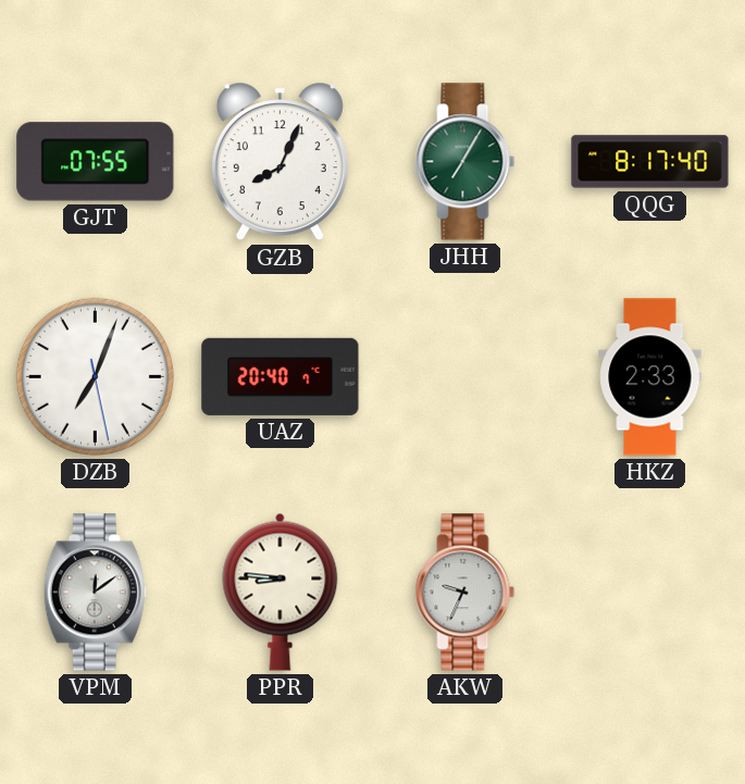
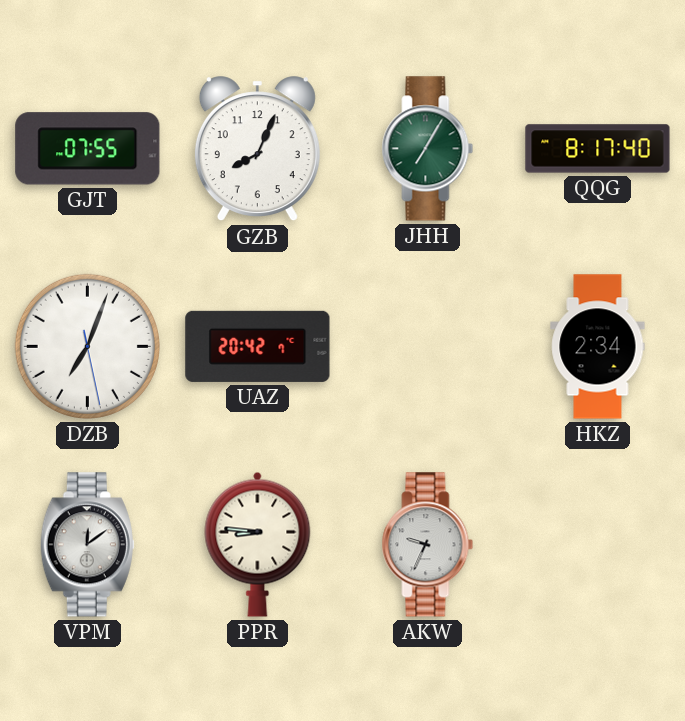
UAZ: 20:40 -> 20:42 (258, 346)
HKZ: 2:33 -> 2:34 (598, 347)
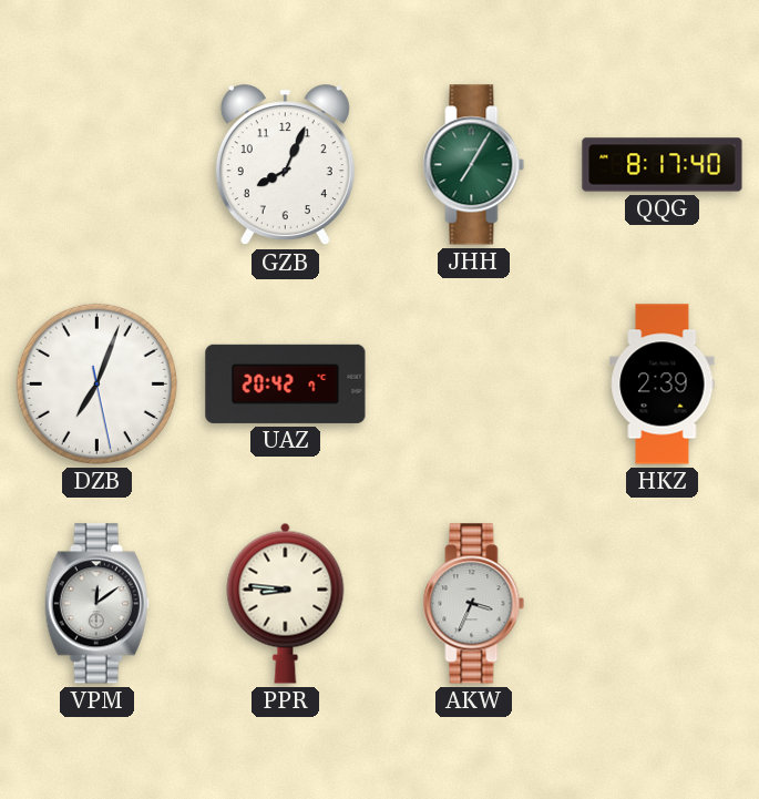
GJT: 07:55 -> none (88, 149)
HKZ: 2:34 -> 2:39 (663, 385)
AKW: 9:34 -> 3:34 (474, 604)
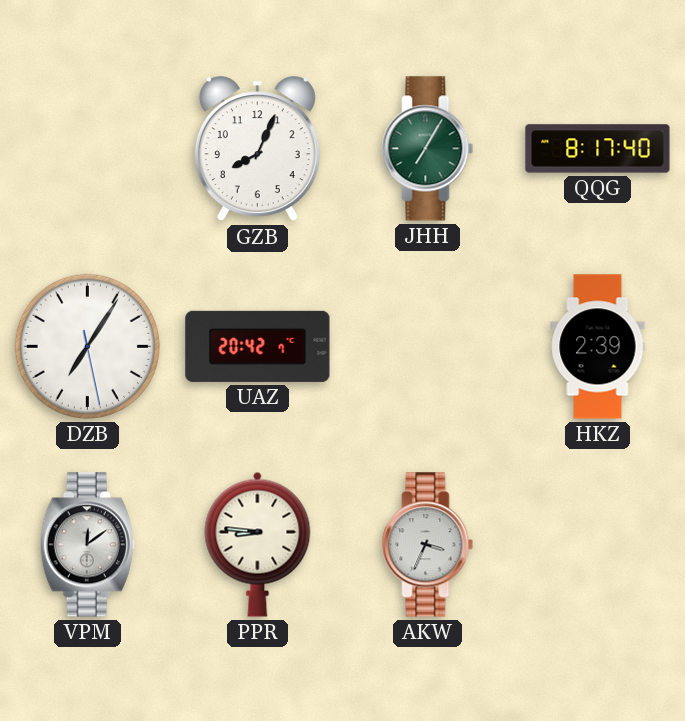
DZB: 7:03 -> 7:05 (87, 346)
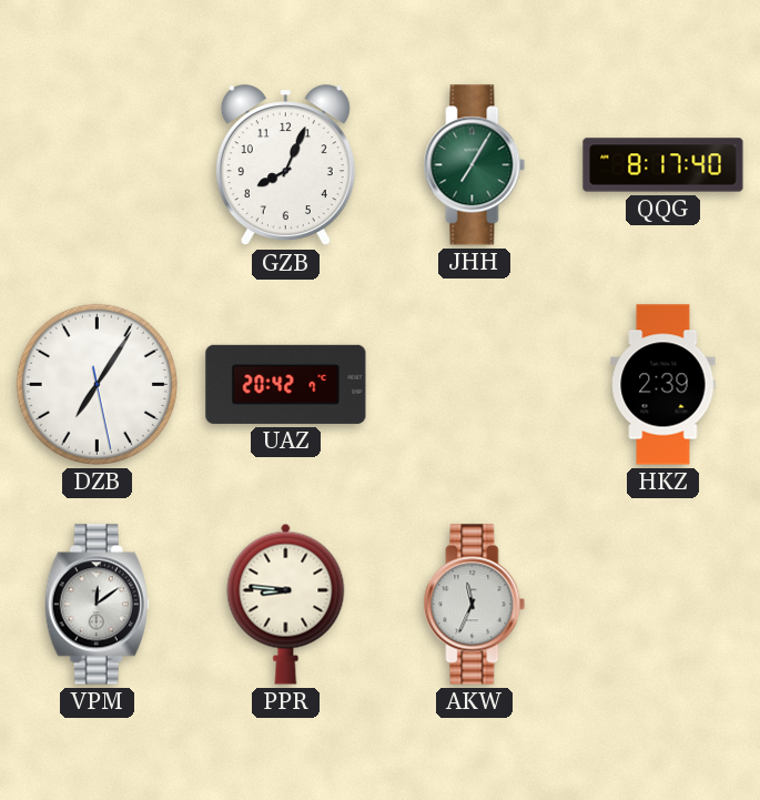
AKW: 3:34 -> 11:34 (475, 605)
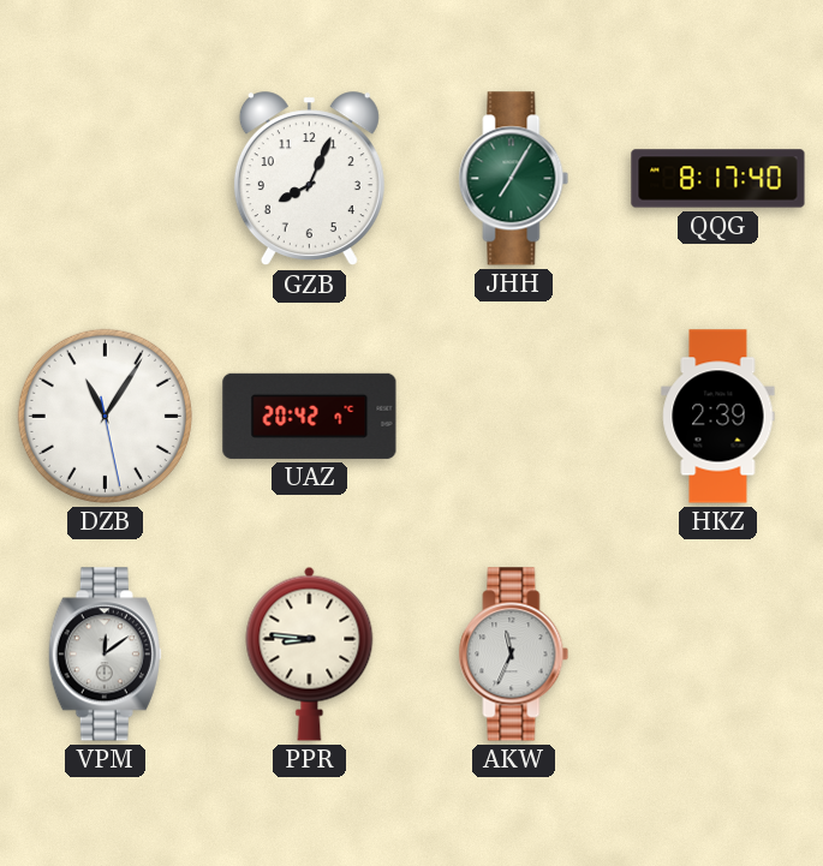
DZB: 7:05 -> 11:05 (105, 416)
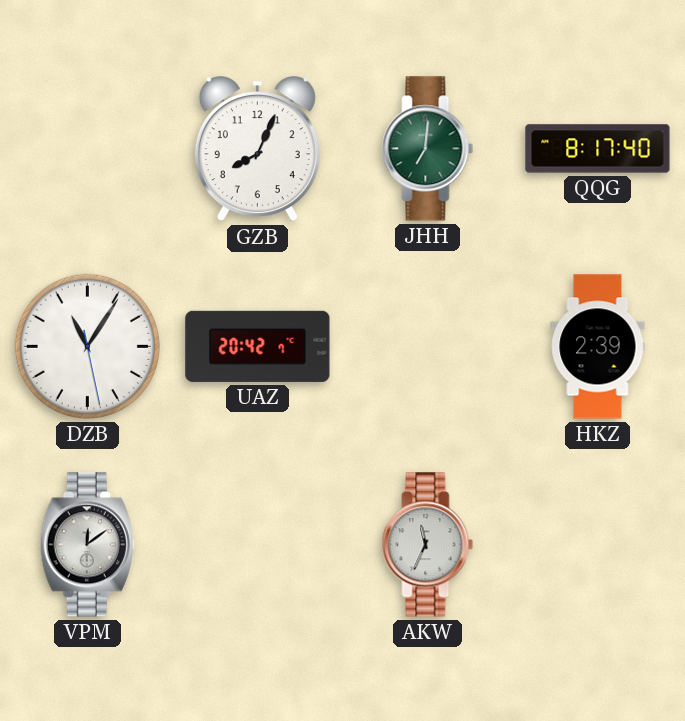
JHH: 7:05 -> 7:01 (428, 149)
PPR: 8:46 -> none (310, 653)
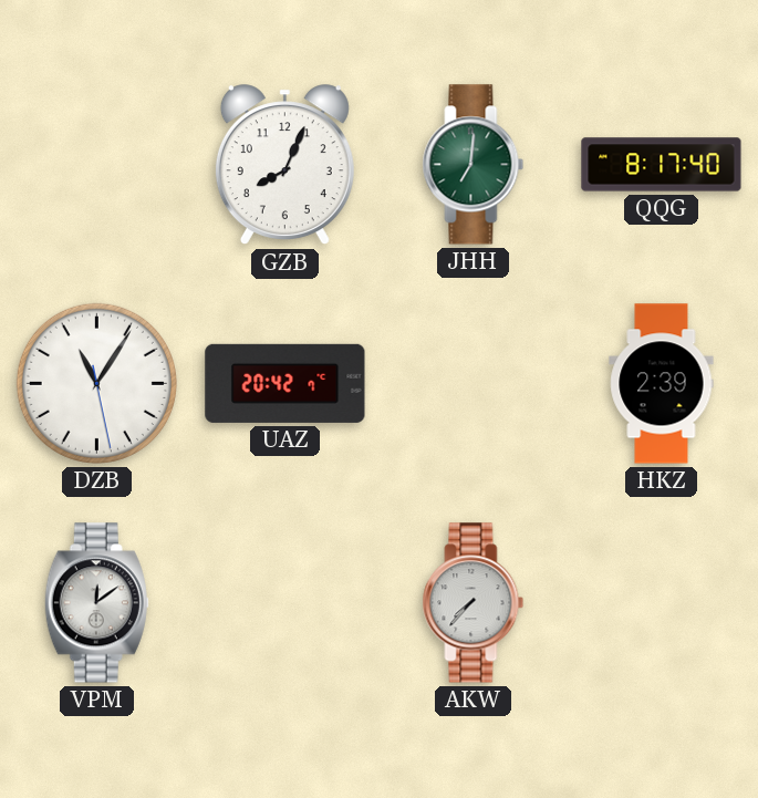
AKW: 11:34 -> 7:37 (474, 603)
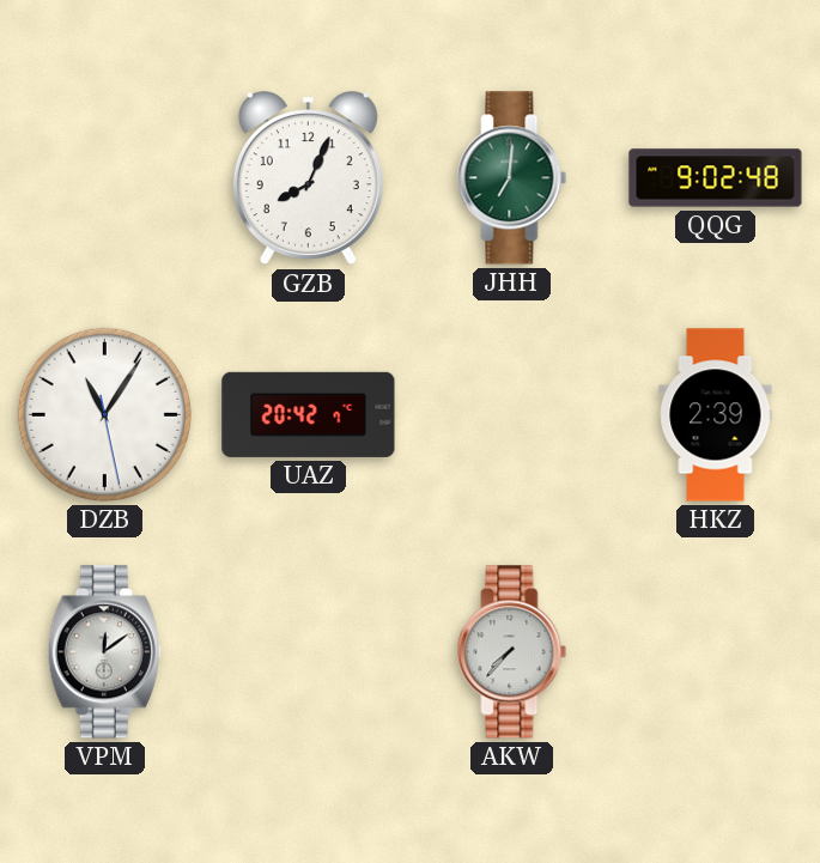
QQG: 8:17 -> 9:02 (716, 178)
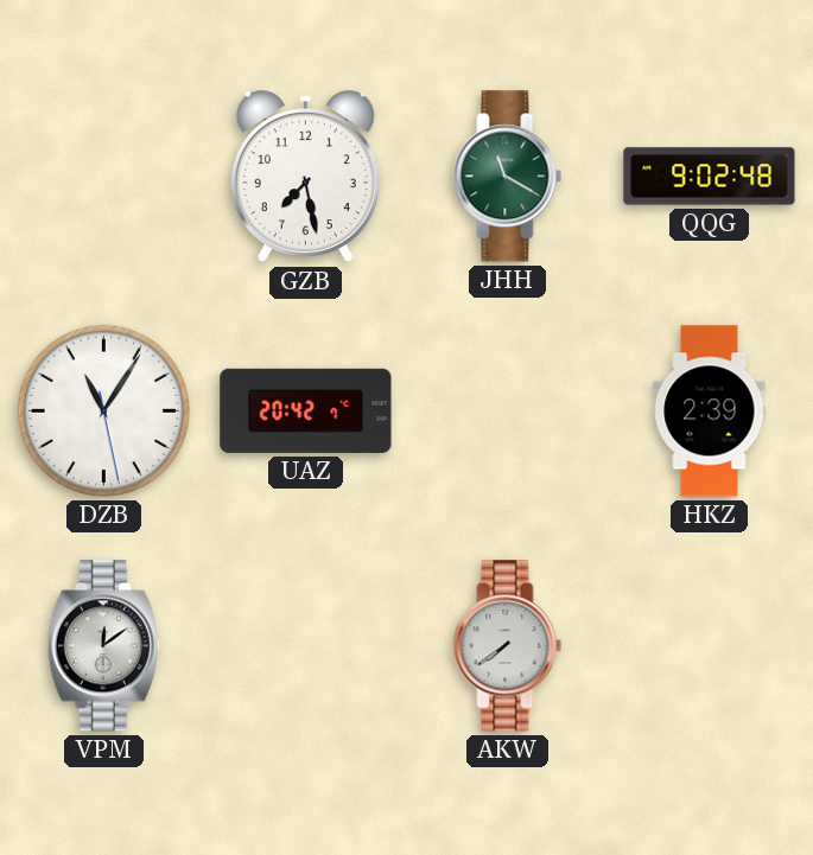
GZB: 8:04 -> 7:28 (305, 177)
JHH: 7:01 -> 11:20 (508, 177)
AKW: 7:37 -> 7:39 (508, 646)
